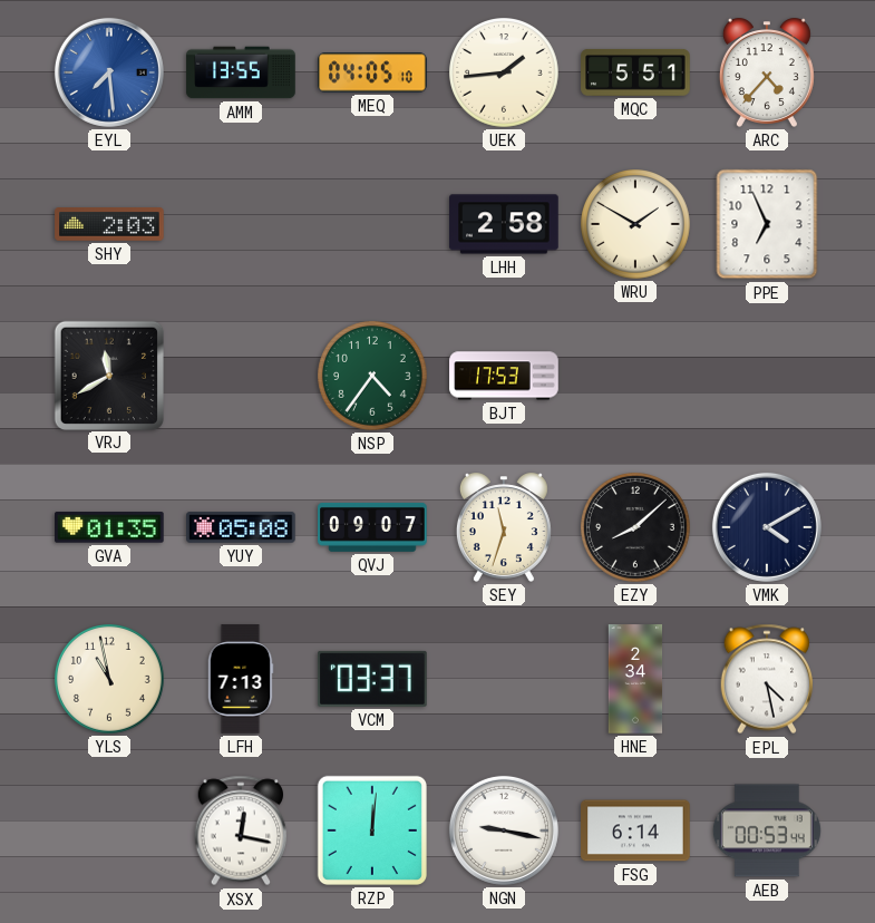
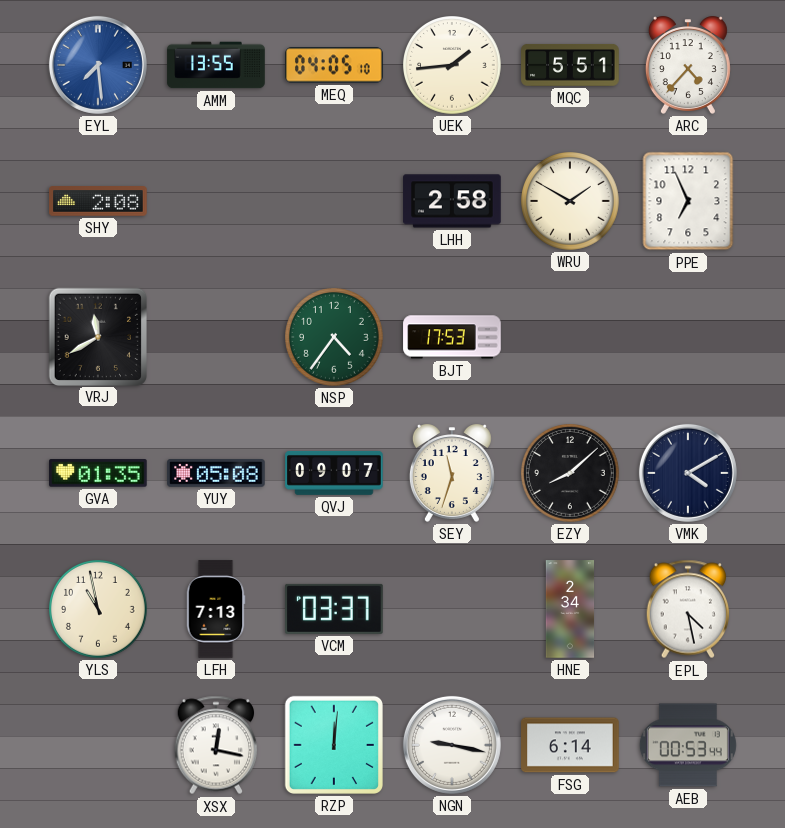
SHY: 2:03 -> 2:08 (98, 201)
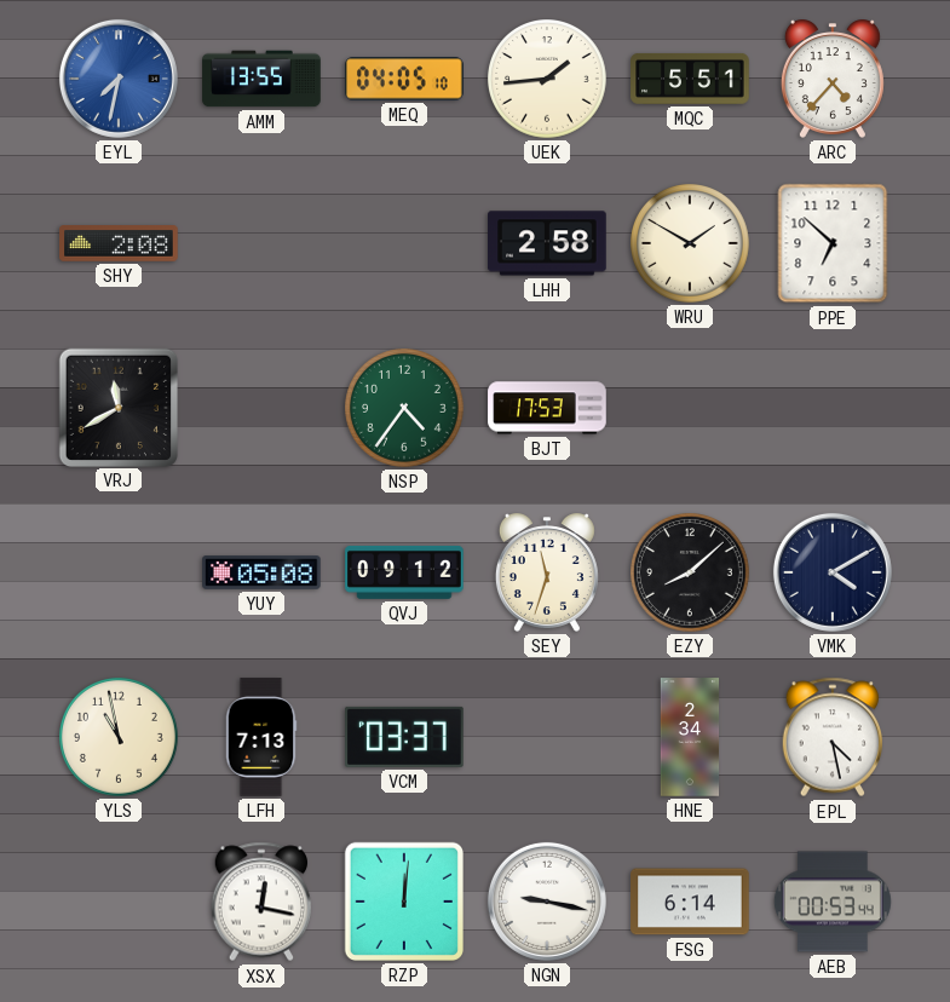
EYL: 7:29 -> 7:32 (119, 79)
PPE: 6:56 -> 6:52 (833, 243)
GVA: 01:35 -> none (98, 473)
QVJ: 09:07 -> 09:12 (404, 572)
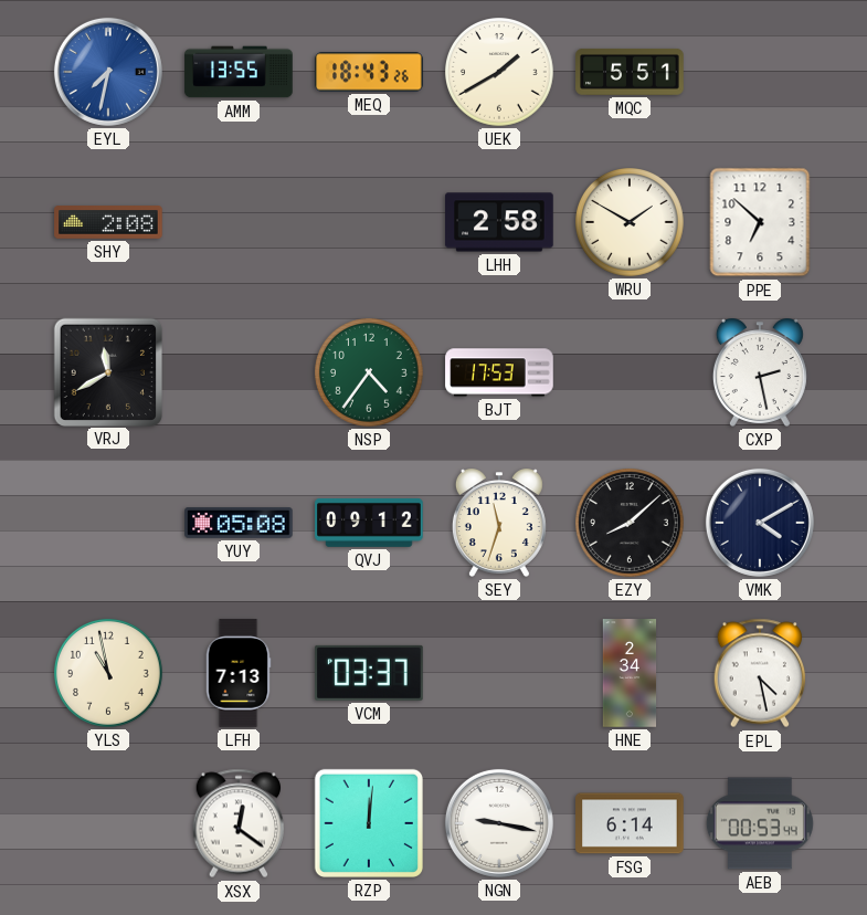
MEQ: 04:05 -> 18:43 (369, 72)
UEK: 1:44 -> 1:40 (500, 73)
ARC: 4:37 -> none (833, 79)
CXP: none -> 2:28 (760, 372)
XSX: 12:17 -> 12:21 (239, 823)
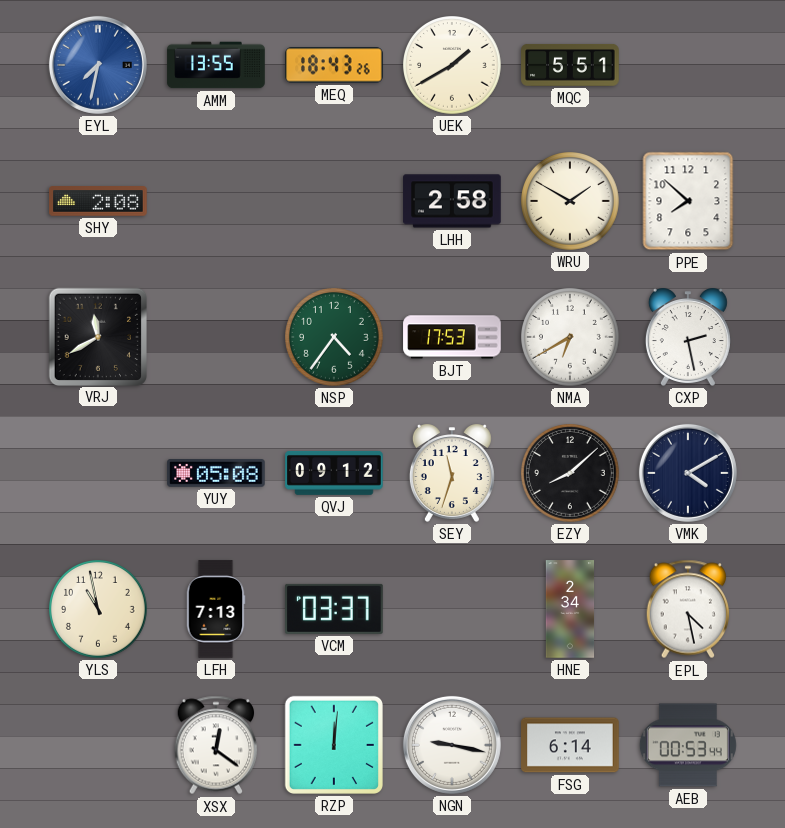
PPE: 6:52 -> 7:52 (688, 201)
NMA: none -> 6:40 (571, 338)
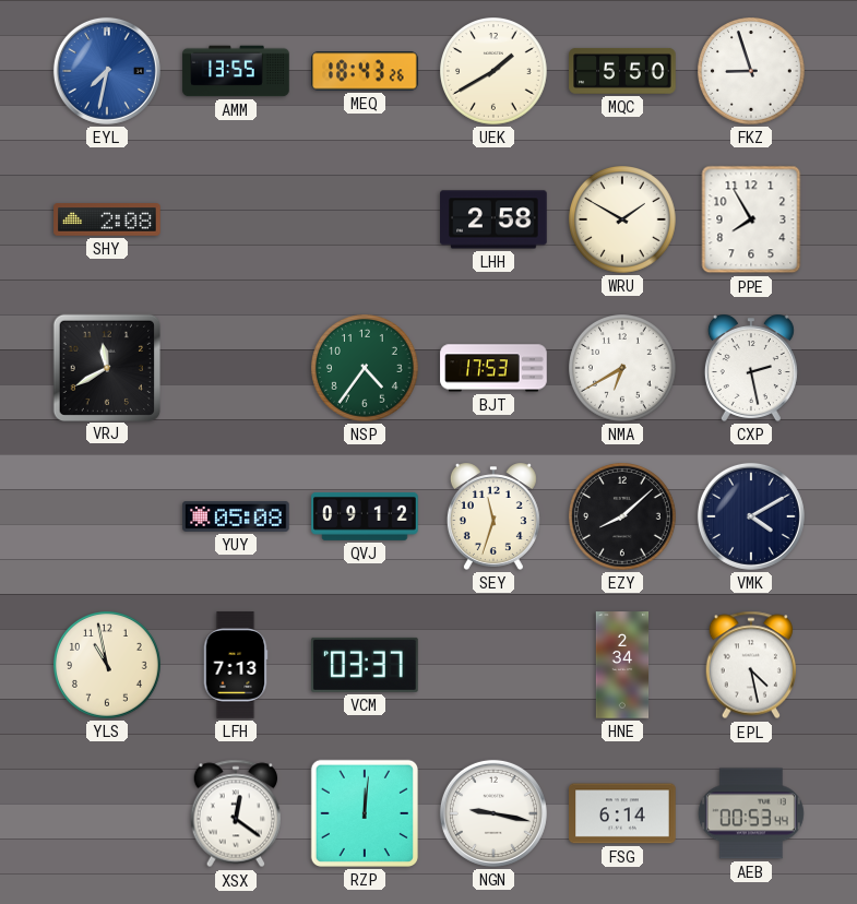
MQC: 5:51 -> 5:50 (622, 71)
FKZ: none -> 8:57 (752, 72)
PPE: 7:52 -> 7:55 (751, 219)
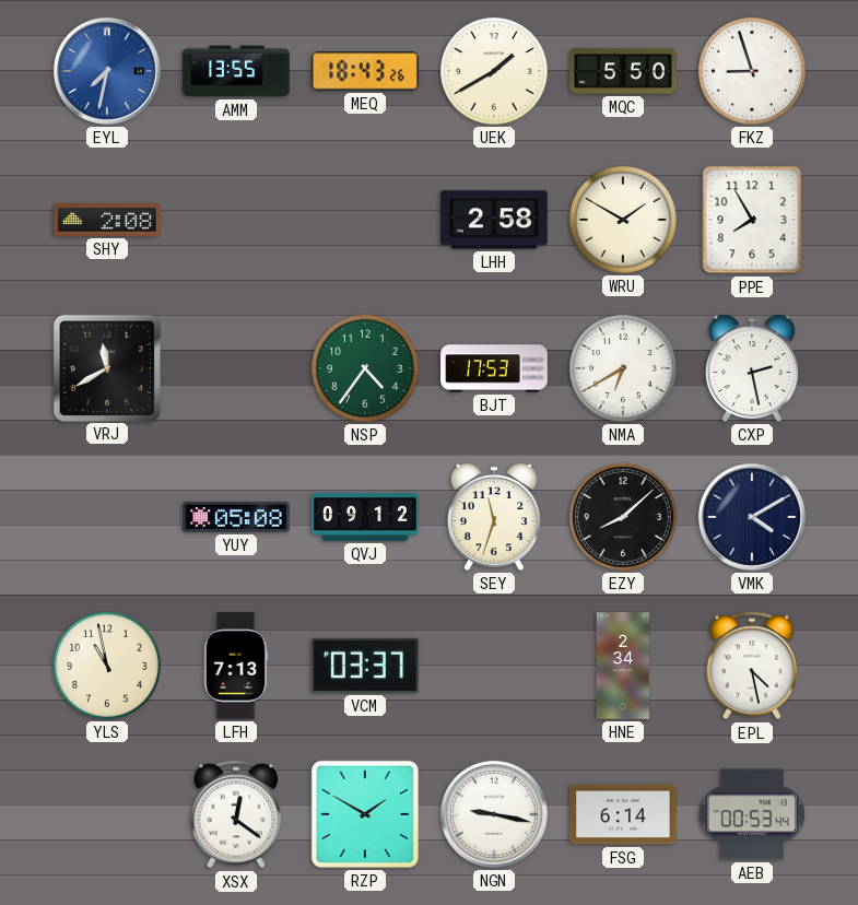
RZP: 12:01 -> 1:50 (365, 814)
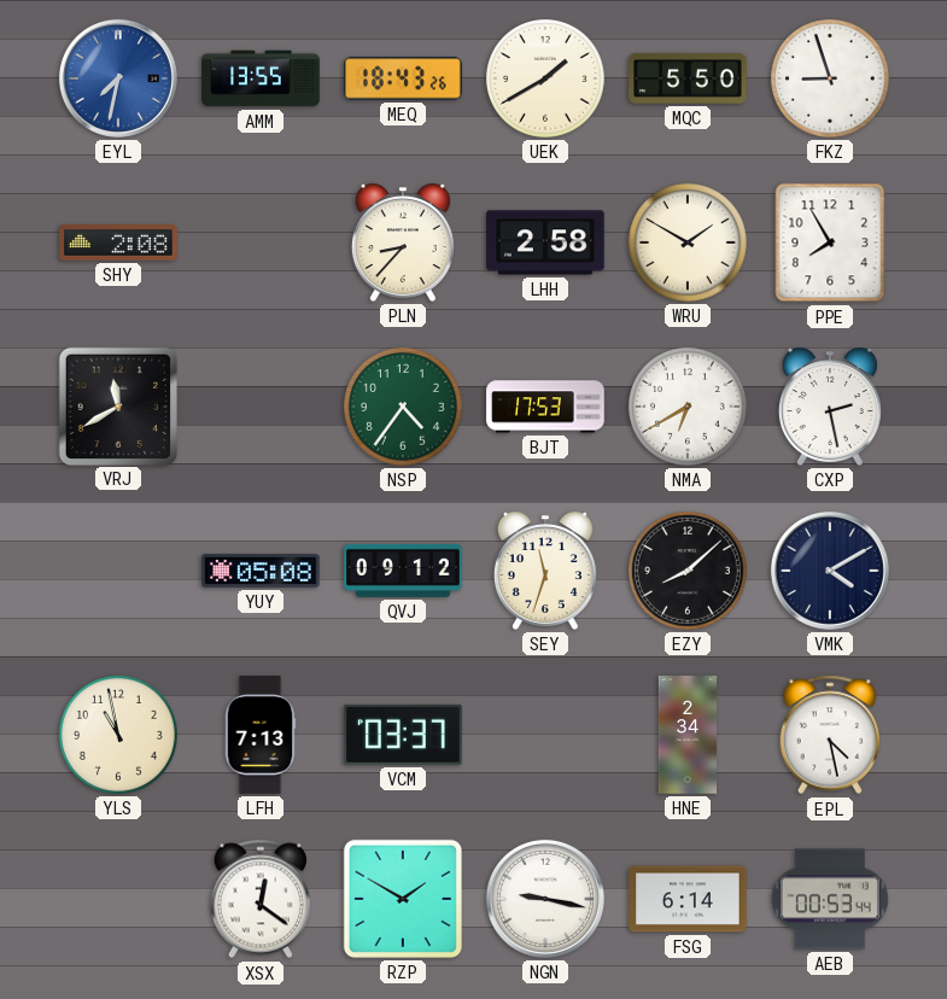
PLN: none -> 8:37 (403, 243)
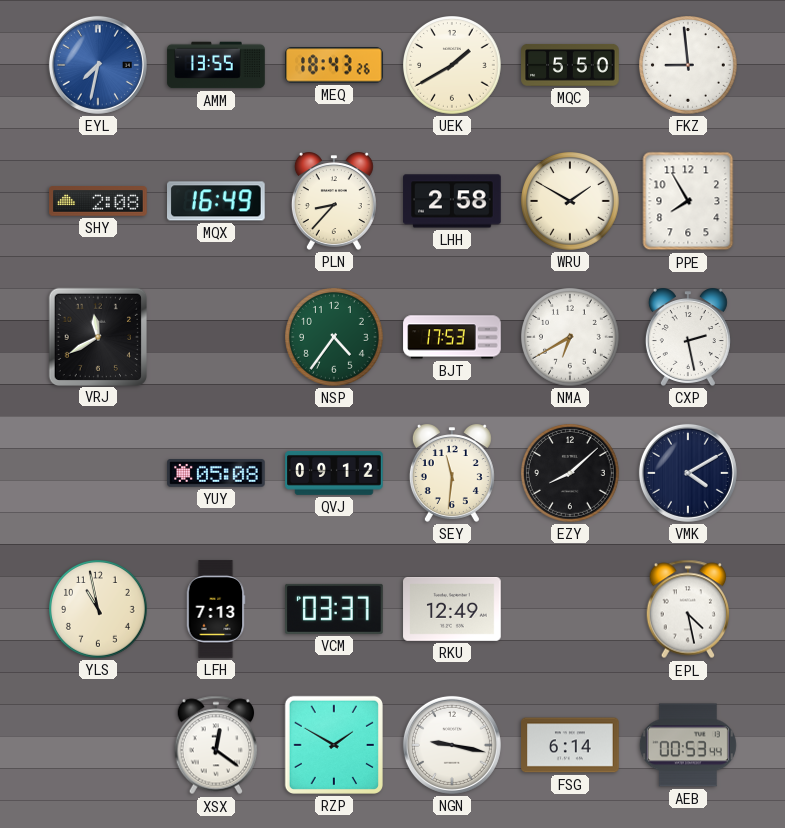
FKZ: 8:57 -> 8:59 (689, 66)
MQX: none -> 16:49 (217, 201)
SEY: 11:33 -> 11:31 (452, 473)
RKU: none -> 12:49 (452, 609)
HNE: 2:34 -> none (688, 735)
